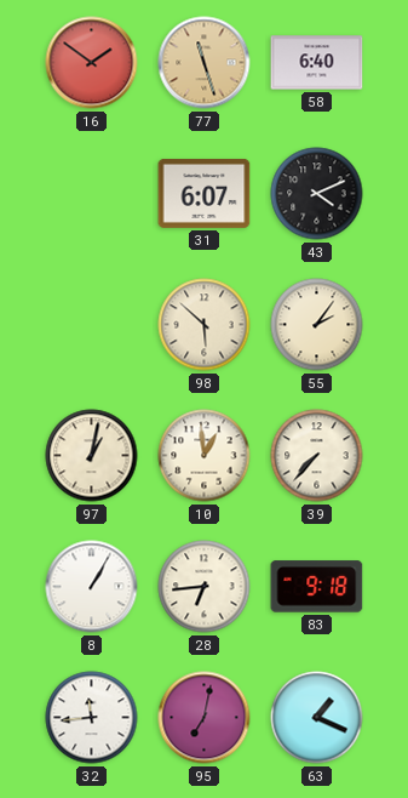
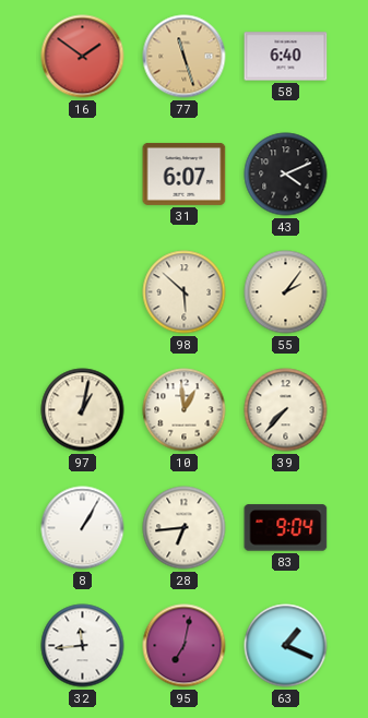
83: 9:18 -> 9:04 (286, 528)
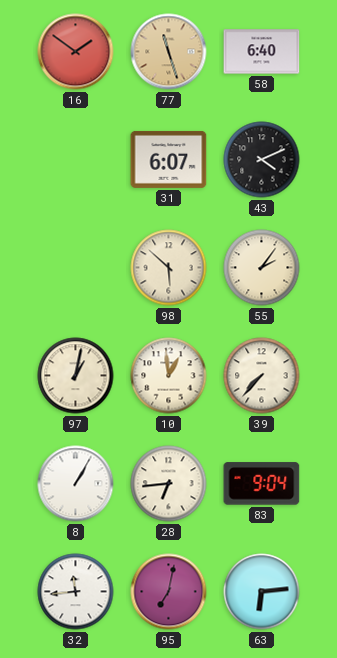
63: 1:19 -> 6:14 (262, 592)
